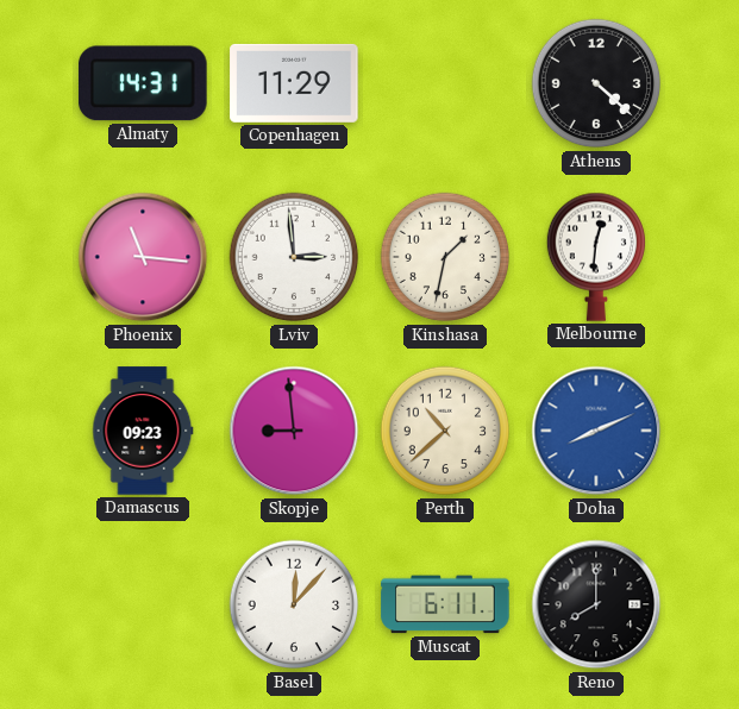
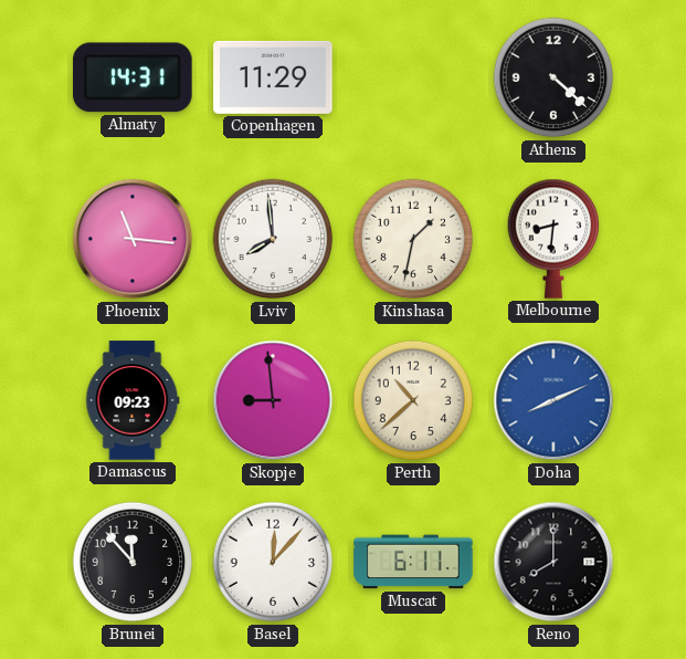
Lviv: 2:59 -> 7:59 (273, 239)
Melbourne: 12:31 -> 8:31 (552, 239)
Brunei: none -> 11:53 (133, 562)
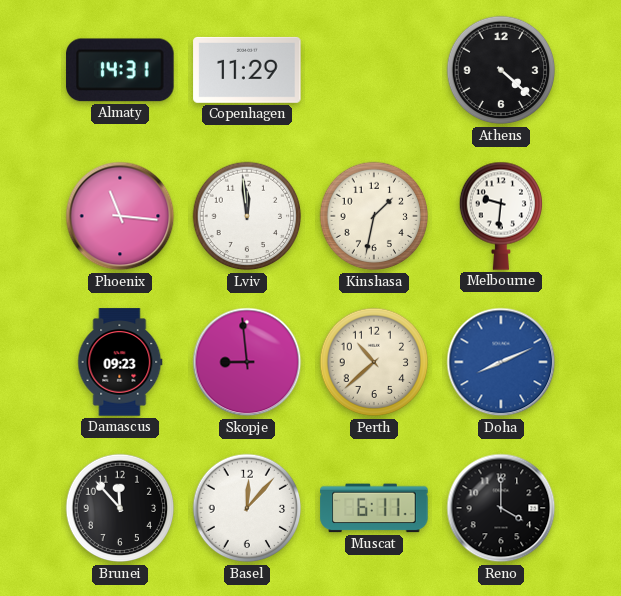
Lviv: 7:59 -> 11:59 (247, 216)
Melbourne: 8:31 -> 9:31 (500, 216)
Reno: 8:00 -> 4:00 (501, 508)
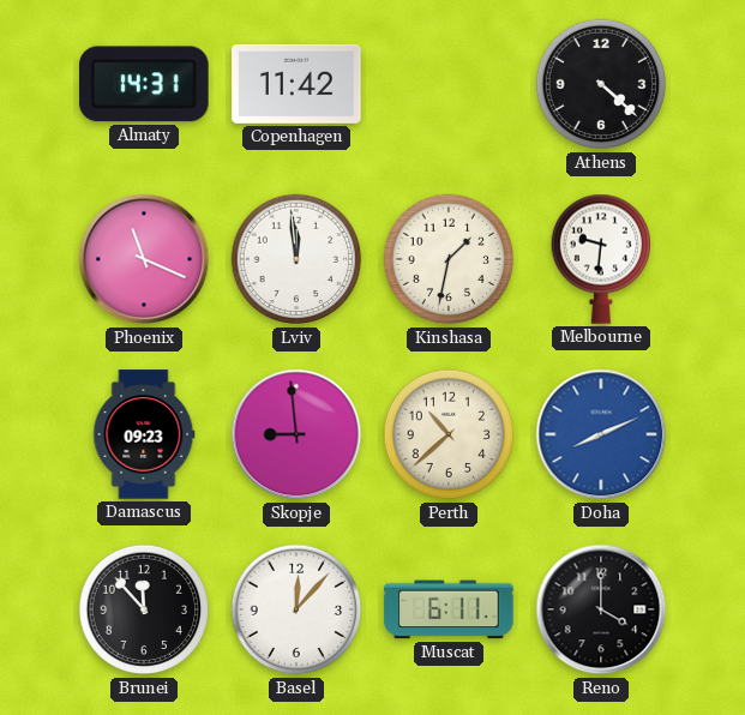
Copenhagen: 11:29 -> 11:42 (296, 84)
Phoenix: 11:16 -> 11:19 (144, 259)
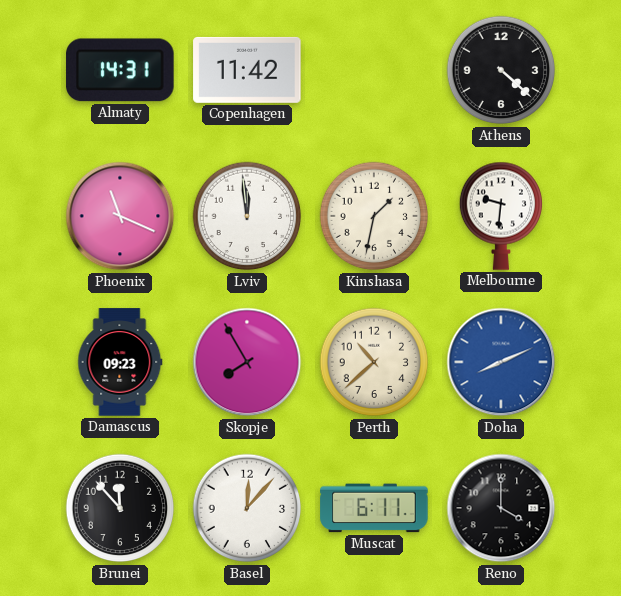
Skopje: 8:59 -> 7:55 (247, 362)
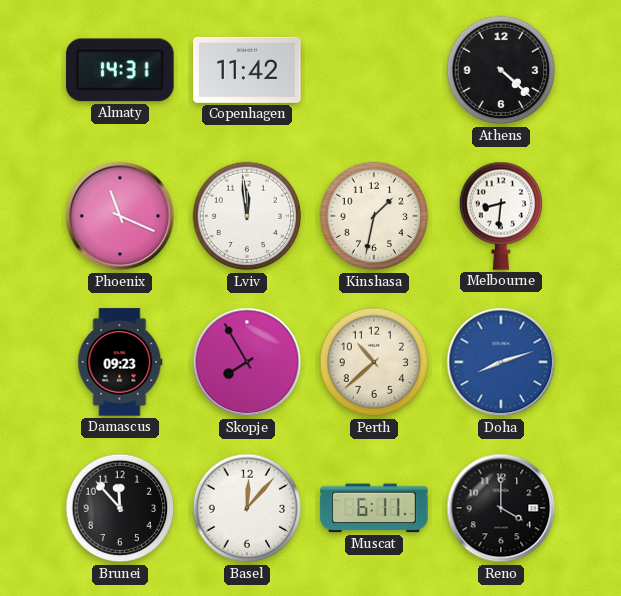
Melbourne: 9:31 -> 8:31 (500, 216)
Doha: 8:11 -> 8:12 (501, 362)
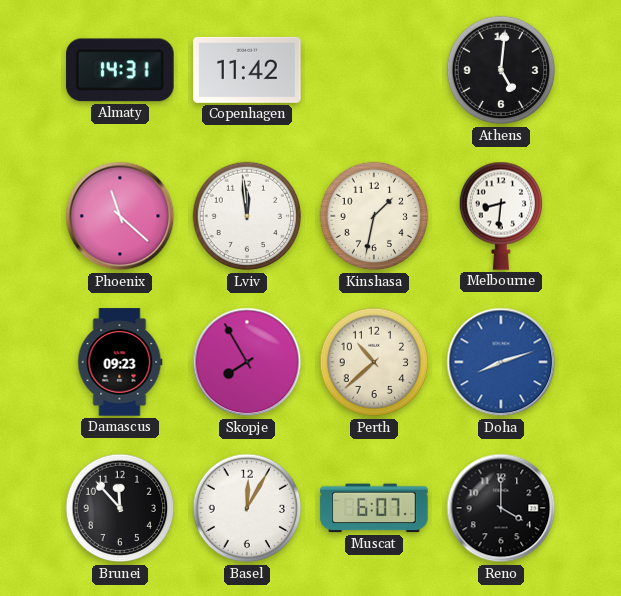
Athens: 4:22 -> 5:01 (501, 70)
Phoenix: 11:19 -> 11:22 (120, 216)
Basel: 12:07 -> 12:05 (247, 508)
Muscat: 6:11 -> 6:07 (374, 508)
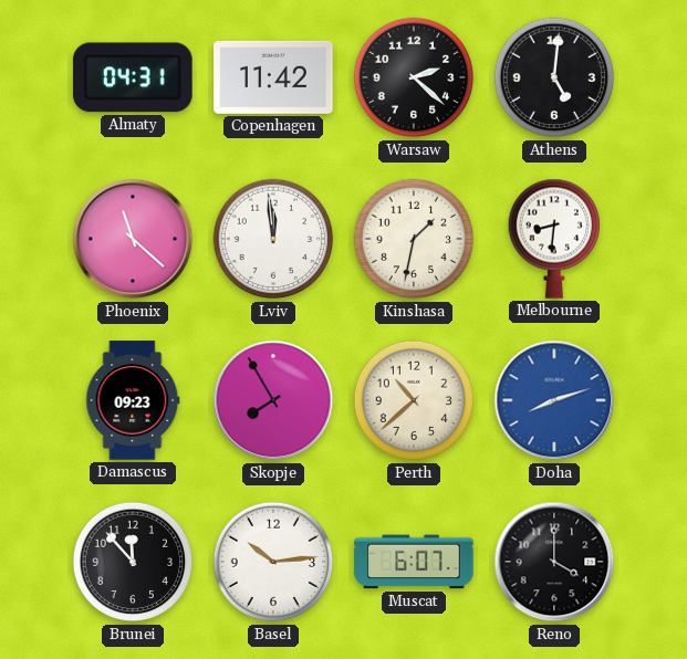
Almaty: 14:31 -> 04:31 (133, 77)
Warsaw: none -> 2:22 (414, 77)
Basel: 12:05 -> 10:14 (273, 562)
